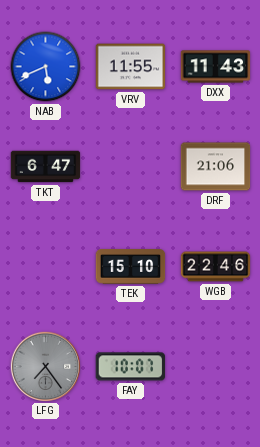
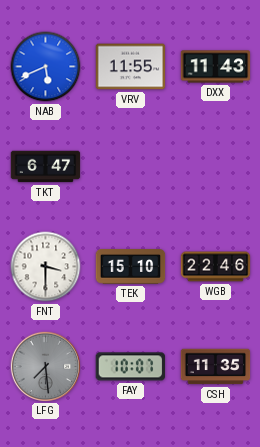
DRF: 21:06 -> none (216, 167)
FNT: none -> 3:30 (46, 267)
LFG: 7:24 -> 7:29 (45, 366)
CSH: none -> 11:35 (216, 367)
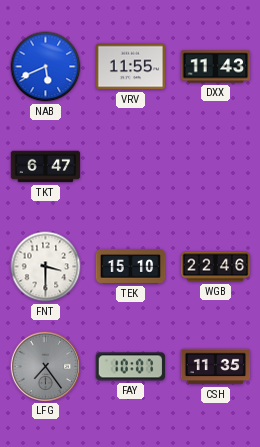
LFG: 7:29 -> 7:24 (45, 366)
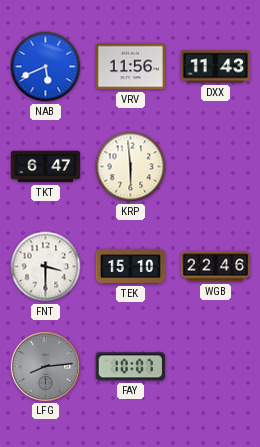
VRV: 11:55 -> 11:56 (131, 67)
KRP: none -> 5:59 (131, 167)
LFG: 7:24 -> 8:14 (45, 366)
CSH: 11:35 -> none (216, 367)
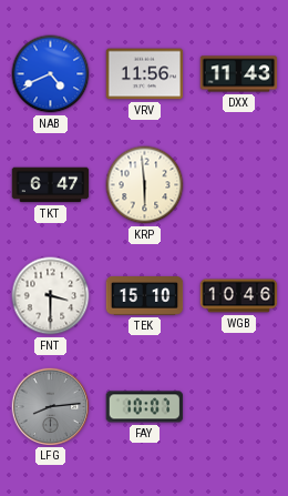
NAB: 5:41 -> 4:41 (51, 74)
WGB: 22:46 -> 10:46 (239, 296)
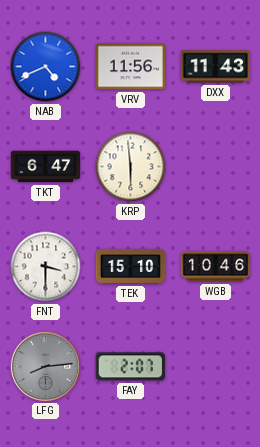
FAY: 10:07 -> 2:07 (131, 367)
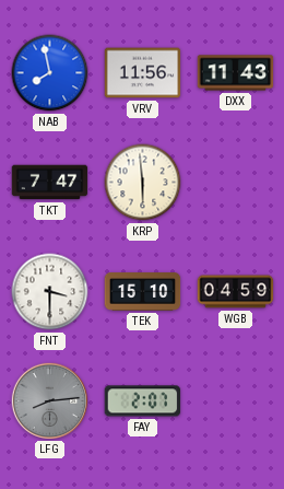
NAB: 4:41 -> 7:58 (50, 73)
TKT: 6:47 -> 7:47 (50, 183)
WGB: 10:46 -> 04:59 (236, 292)
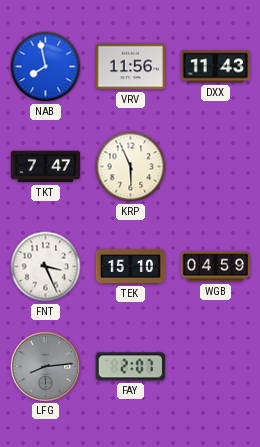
KRP: 5:59 -> 5:56 (131, 167)
FNT: 3:30 -> 3:26 (46, 267)
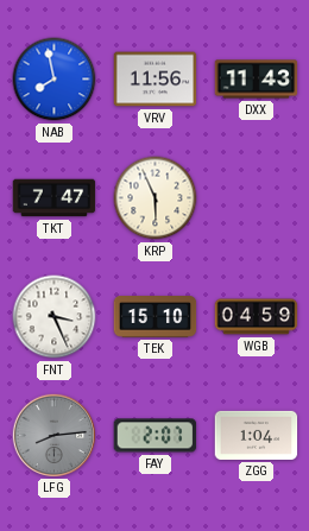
ZGG: none -> 1:04 (257, 435)
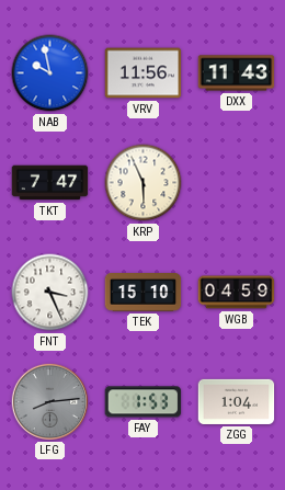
NAB: 7:58 -> 9:58 (50, 73)
FAY: 2:07 -> 1:53 (144, 402)
